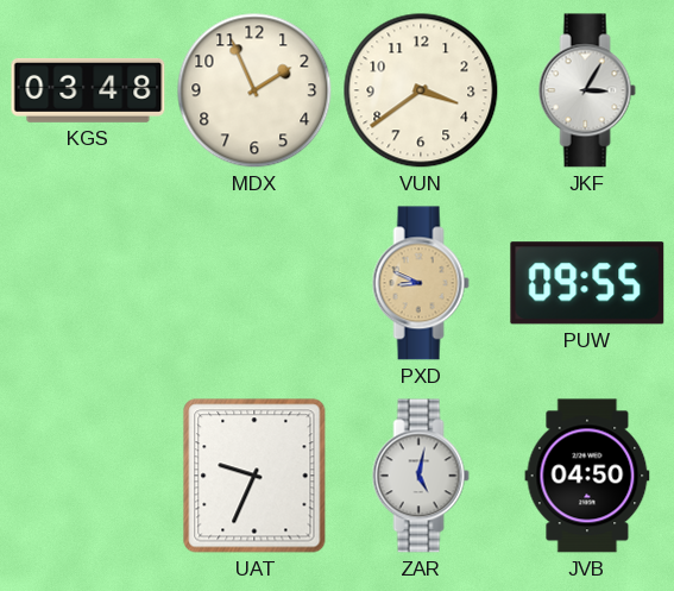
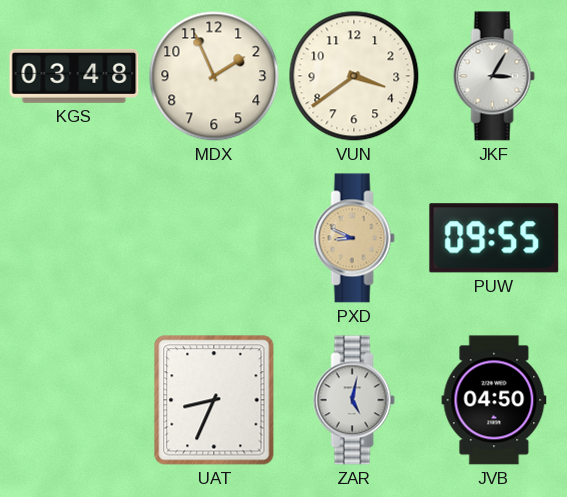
UAT: 9:34 -> 8:34 (214, 400)
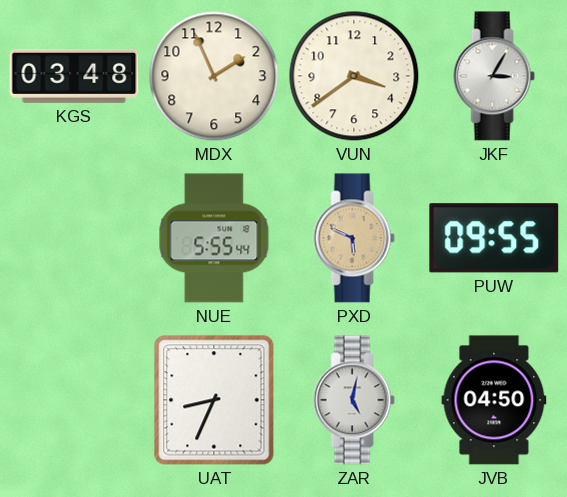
NUE: none -> 5:55 (214, 238)
PXD: 8:49 -> 5:49 (354, 238)
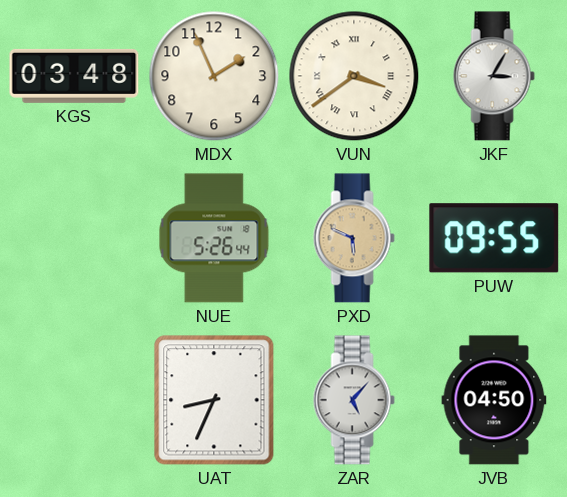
VUN numerals: Arabic -> Roman (354, 76)
NUE: 5:55 -> 5:26 (214, 238)
ZAR: 5:02 -> 5:07 (354, 400)
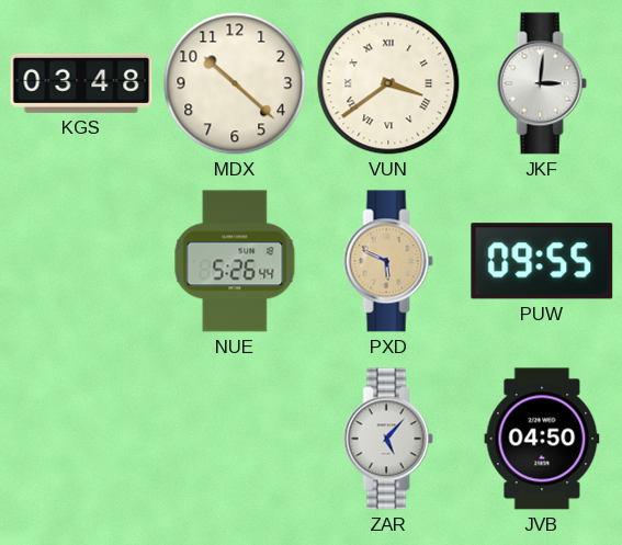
MDX: 1:56 -> 10:22 (235, 83)
JKF: 3:05 -> 3:01 (542, 83)
UAT: 8:34 -> none (214, 400)
